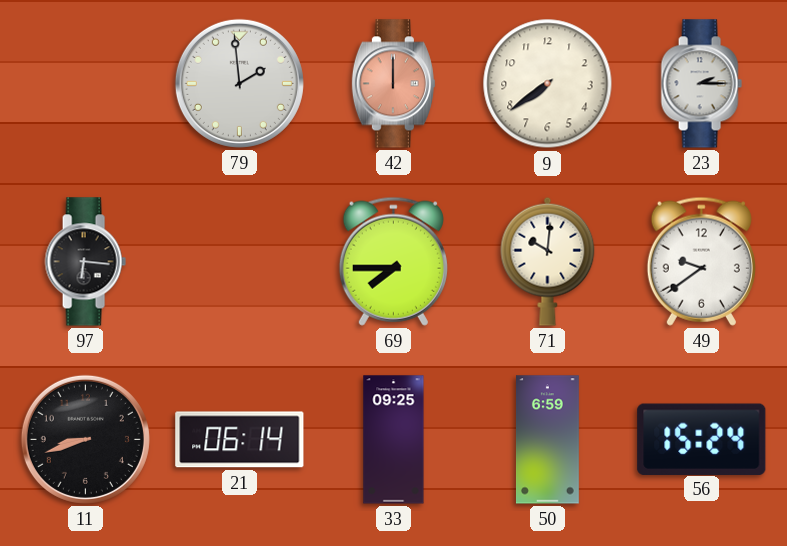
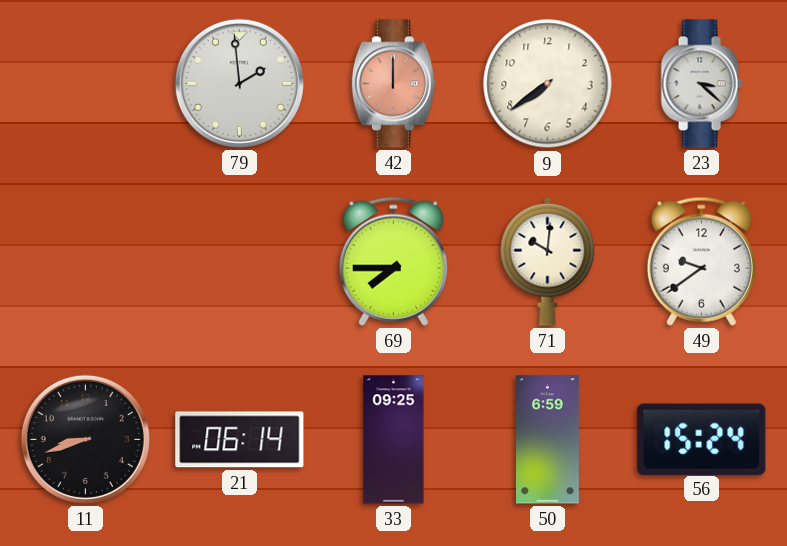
23: 2:15 -> 3:22 (701, 84)
97: 6:16 -> none (85, 262)
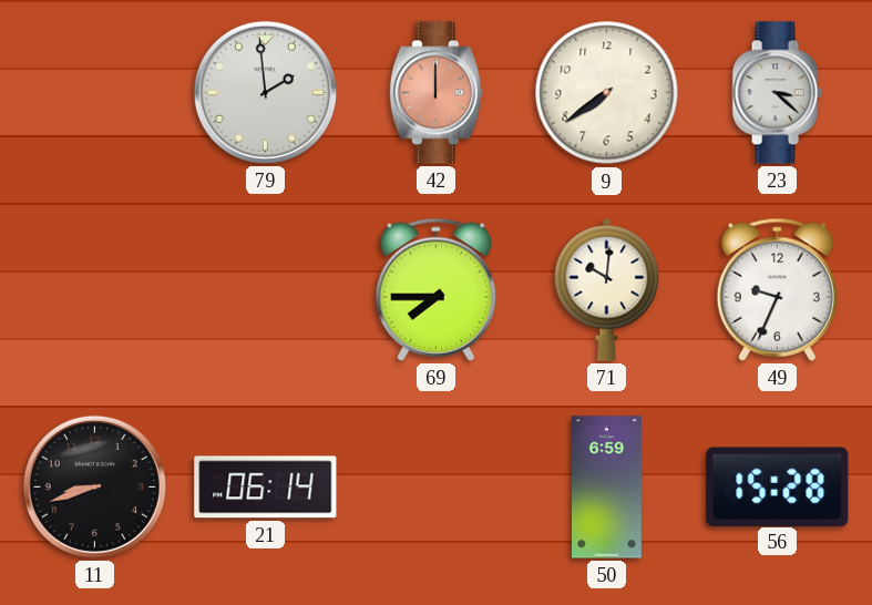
49: 9:39 -> 9:34 (777, 289)
33: 09:25 -> none (394, 440)
56: 15:24 -> 15:28 (778, 486)
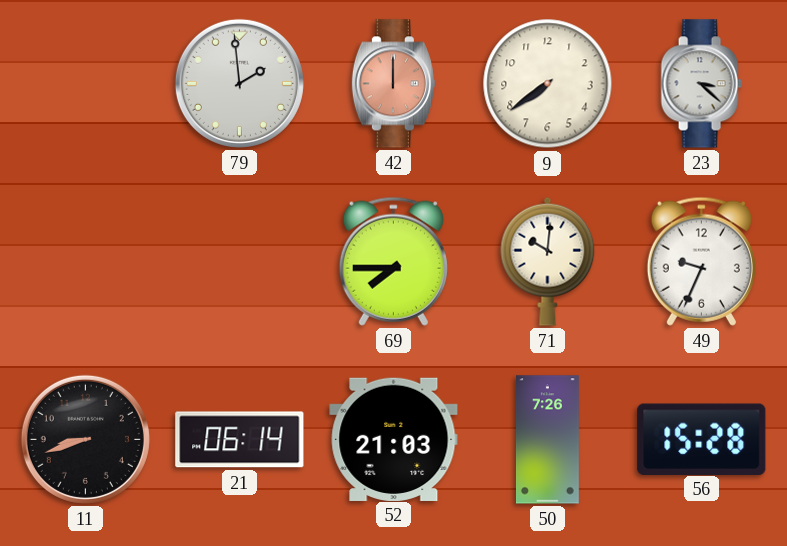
52: none -> 21:03 (394, 439)
50: 6:59 -> 7:26 (547, 440)
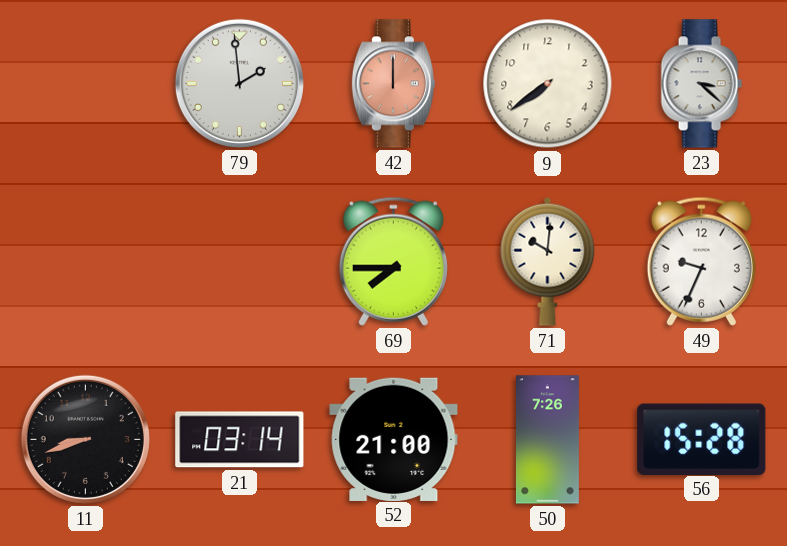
21: 06:14 -> 03:14 (240, 440)
52: 21:03 -> 21:00 (394, 439)
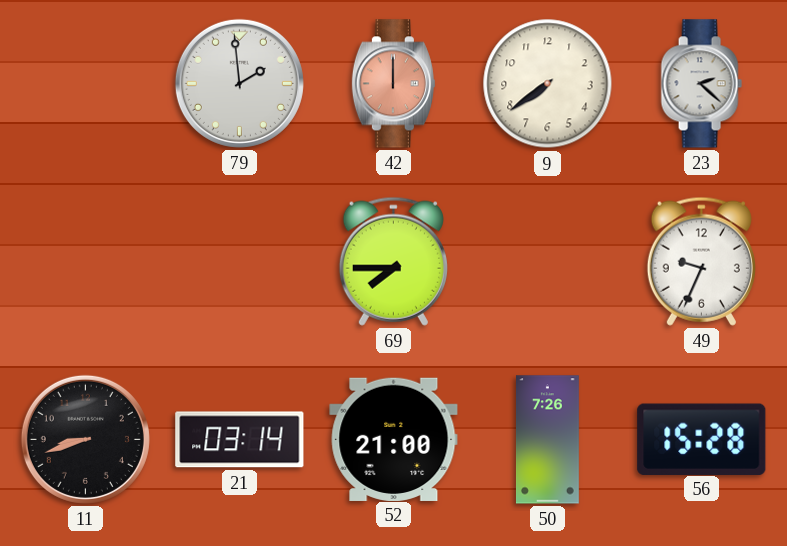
23: 3:22 -> 2:22 (701, 84)
71: 10:01 -> none (548, 261)
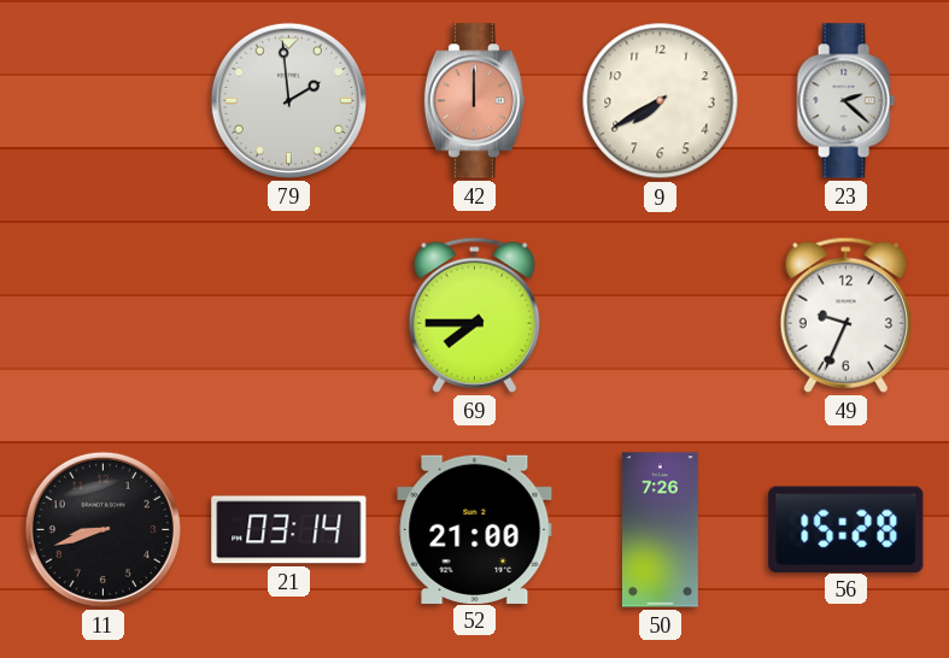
9: 7:39 -> 7:40 (661, 101)
